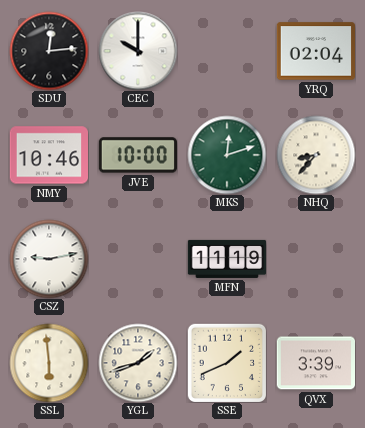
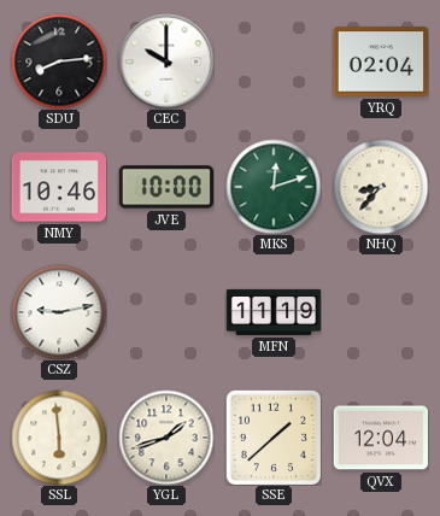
SDU: 12:14 -> 8:14 (59, 61)
SSE: 1:41 -> 1:38 (272, 436)
QVX: 3:39 -> 12:04 (380, 438)
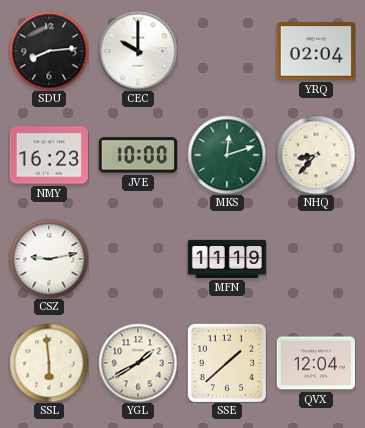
NMY: 10:46 -> 16:23 (48, 155)
YGL: 1:42 -> 1:40 (138, 363)
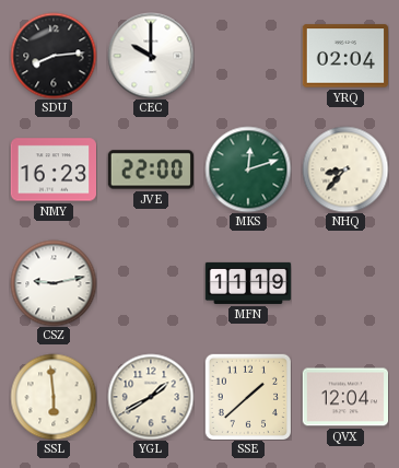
JVE: 10:00 -> 22:00 (150, 169)
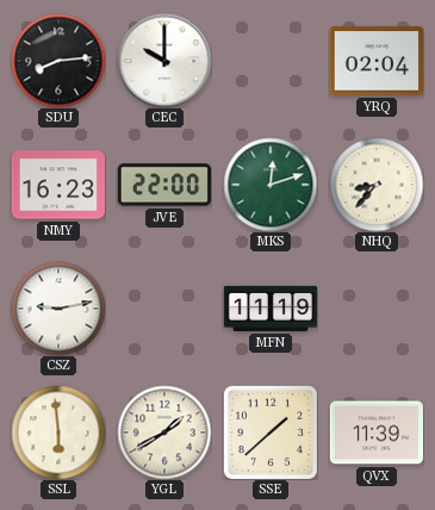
QVX: 12:04 -> 11:39 (375, 433)
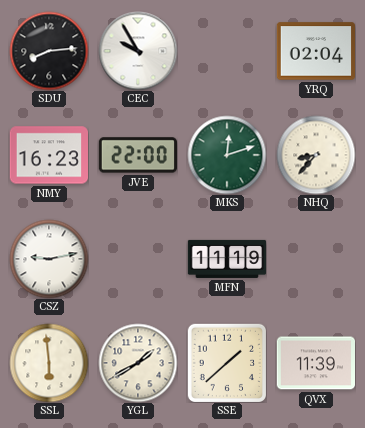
CEC: 10:00 -> 9:55 (138, 51)
